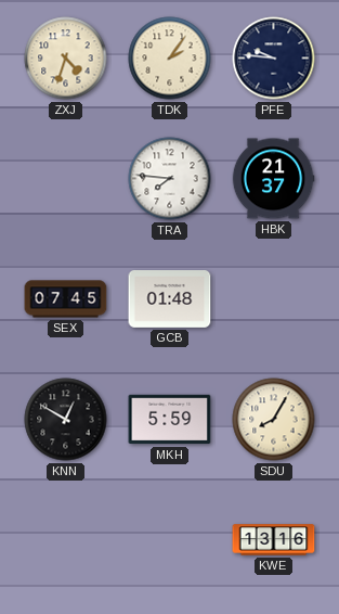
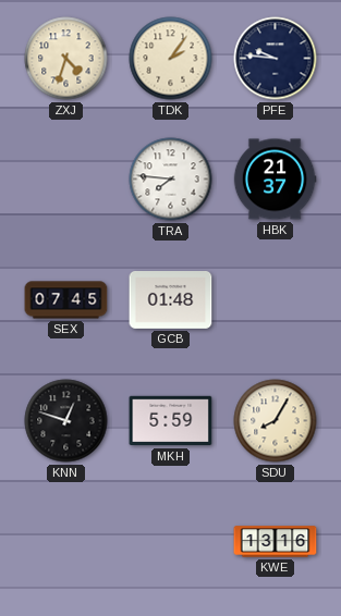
KNN: 12:50 -> 12:48 (66, 421)
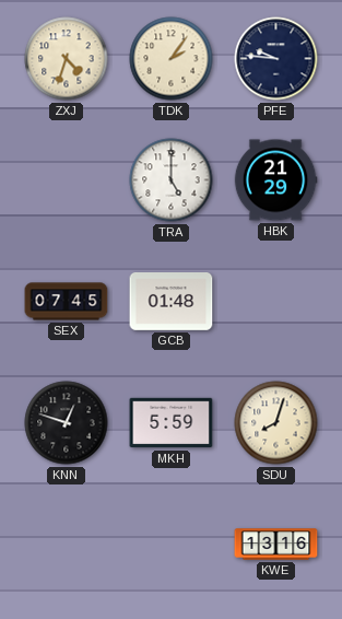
TRA: 7:46 -> 5:00 (172, 180)
HBK: 21:37 -> 21:29 (275, 180)
SDU: 8:05 -> 8:03 (276, 423)
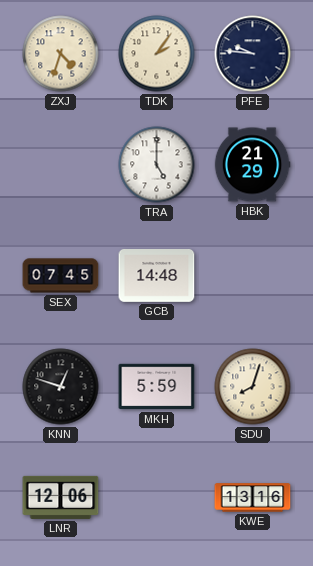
GCB: 01:48 -> 14:48 (157, 276)
LNR: none -> 12:06 (61, 497)
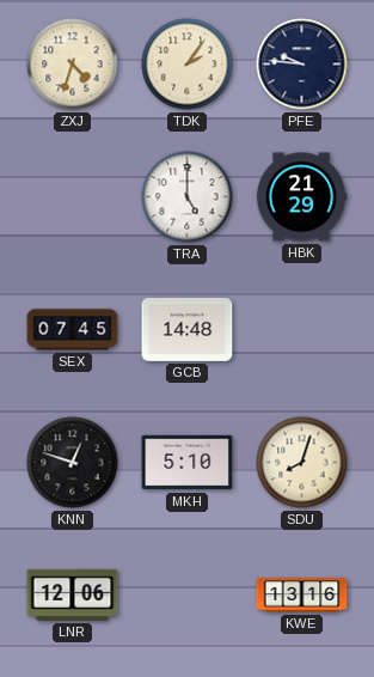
MKH: 5:59 -> 5:10 (188, 463)
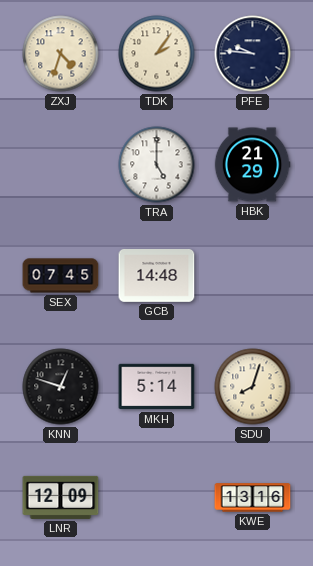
MKH: 5:10 -> 5:14 (157, 387)
LNR: 12:06 -> 12:09 (61, 497)
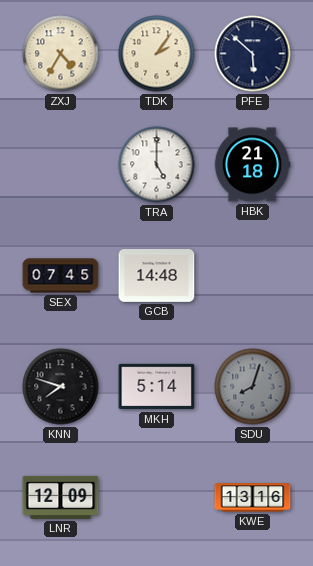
ZXJ: 4:33 -> 4:35 (61, 54)
PFE: 9:46 -> 5:52 (253, 54)
HBK: 21:29 -> 21:18 (252, 165)
KNN: 12:48 -> 7:48 (61, 387)
SDU dial: cream -> grey (253, 387)
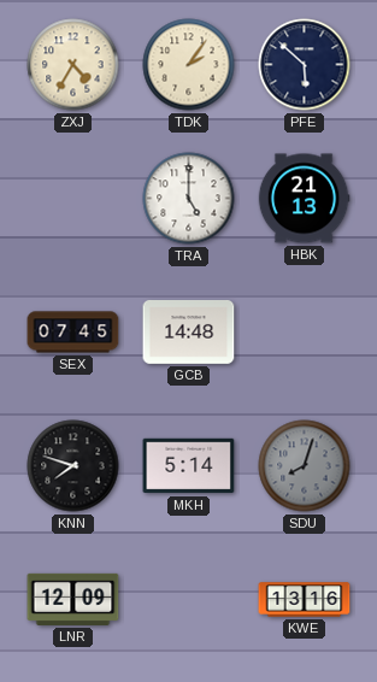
HBK: 21:18 -> 21:13 (304, 199)
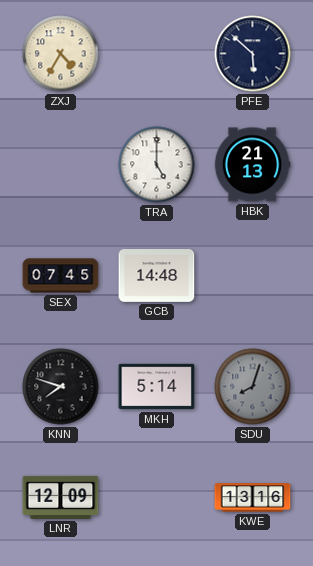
TDK: 2:06 -> none (189, 65)
